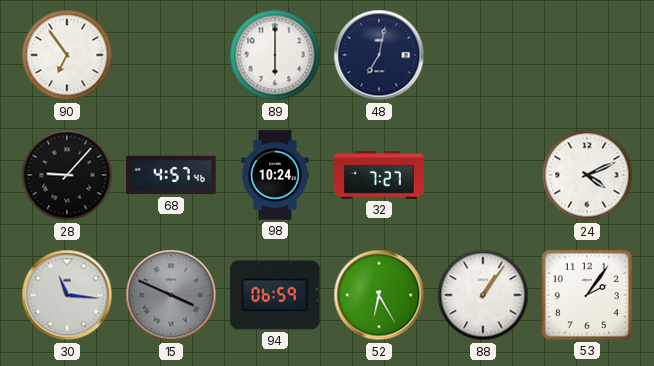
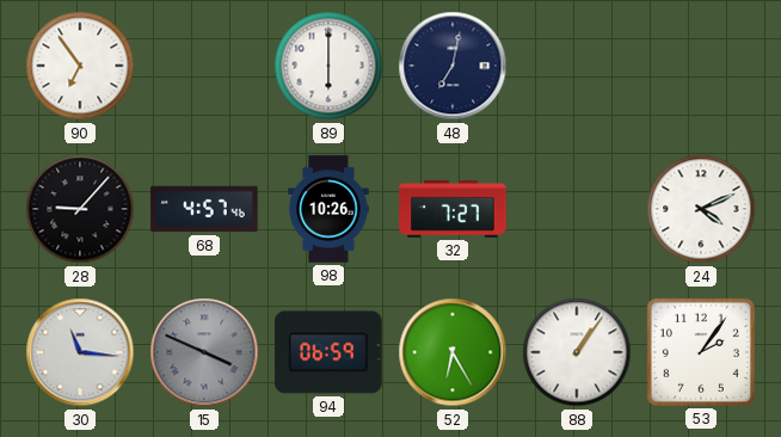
98: 10:24 -> 10:26 (328, 209)
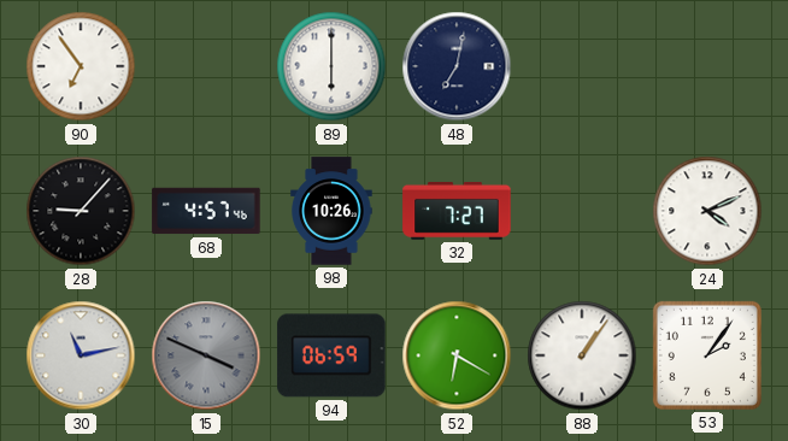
30: 11:16 -> 11:13 (81, 355)
52: 6:25 -> 6:20 (457, 355)
